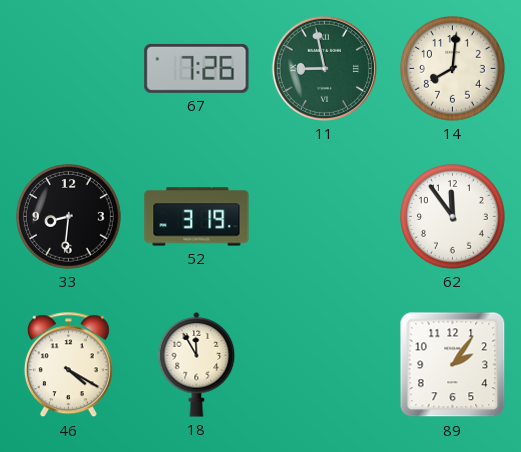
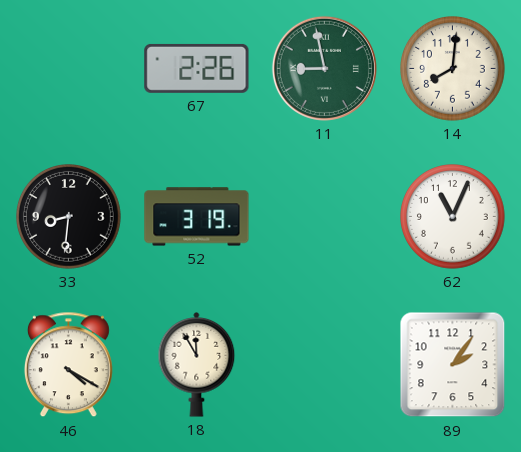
67: 7:26 -> 2:26 (197, 68)
62: 11:54 -> 11:04 (453, 217)
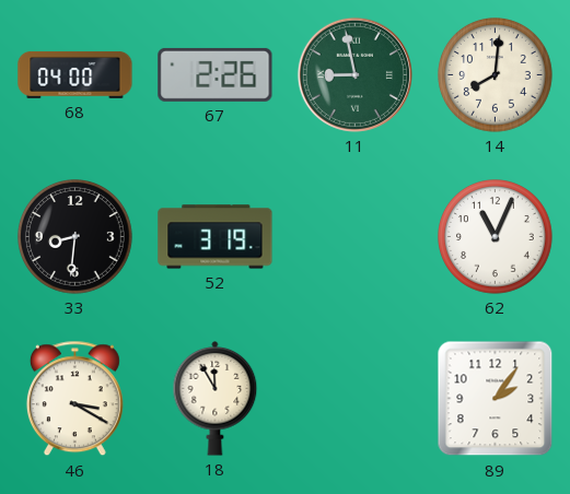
68: none -> 04:00 (75, 74)
46: 4:20 -> 3:20 (74, 399)
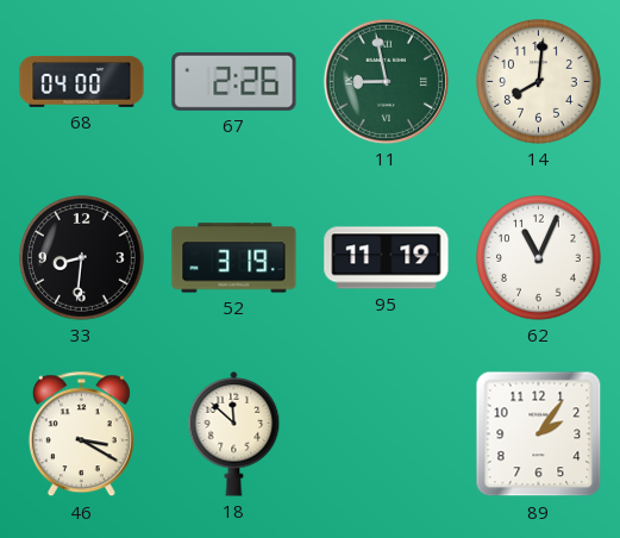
95: none -> 11:19 (387, 258)
18: 11:55 -> 11:52 (234, 434)
